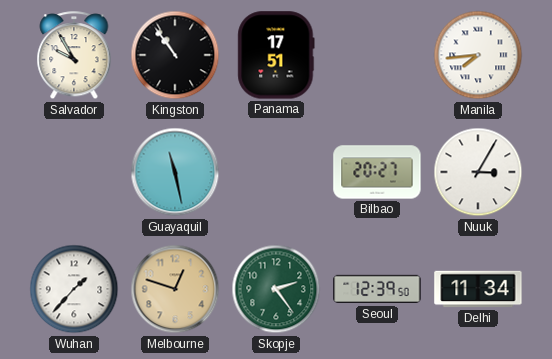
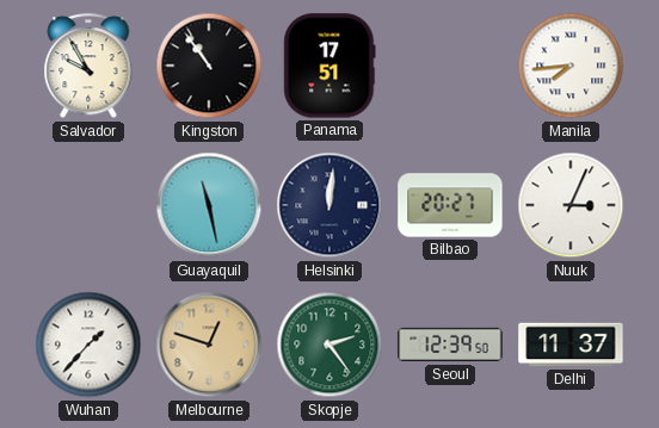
Helsinki: none -> 12:01 (329, 205)
Nuuk: 3:05 -> 3:04 (571, 205)
Delhi: 11:34 -> 11:37 (571, 345)
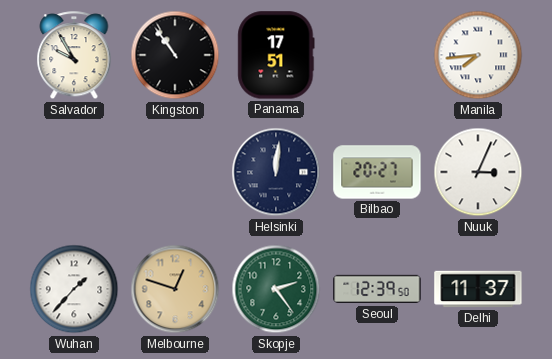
Guayaquil: 11:28 -> none (209, 205)
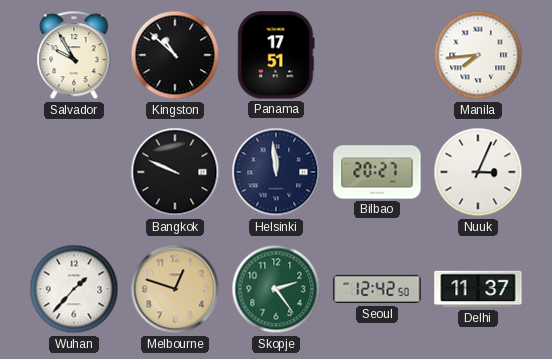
Kingston: 10:54 -> 10:52 (175, 55)
Bangkok: none -> 9:49 (175, 172)
Helsinki: 12:01 -> 11:59 (276, 172)
Seoul: 12:39 -> 12:42 (377, 289)
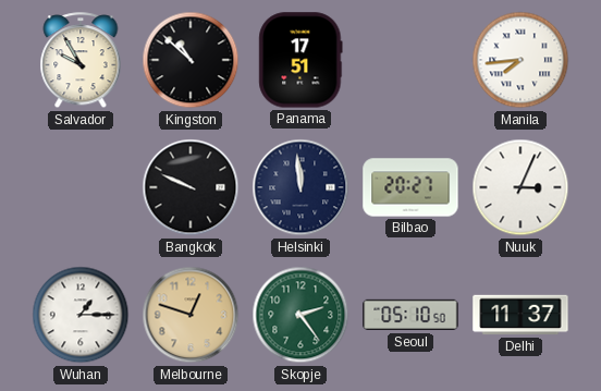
Wuhan: 1:37 -> 1:15 (81, 315)
Seoul: 12:42 -> 05:10 (410, 315)
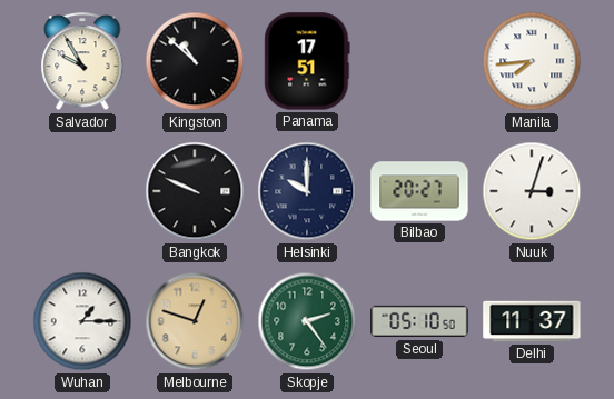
Helsinki: 11:59 -> 10:00 (307, 191)
Nuuk: 3:04 -> 3:03 (532, 191)
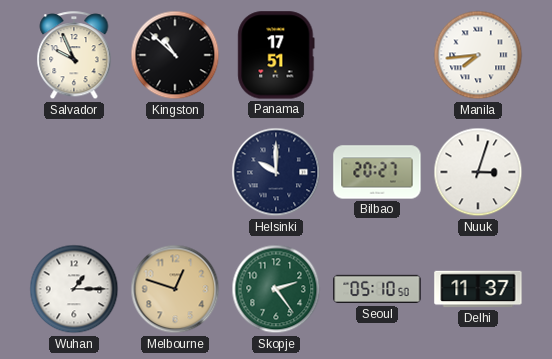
Salvador: 9:55 -> 9:56 (74, 56)
Bangkok: 9:49 -> none (195, 191)
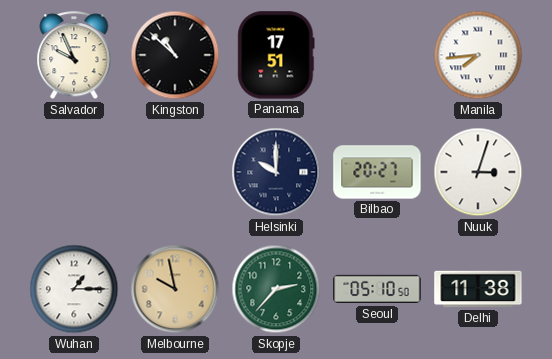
Melbourne: 12:48 -> 9:58 (175, 289)
Skopje: 2:24 -> 2:37 (276, 289)
Delhi: 11:37 -> 11:38 (478, 289)
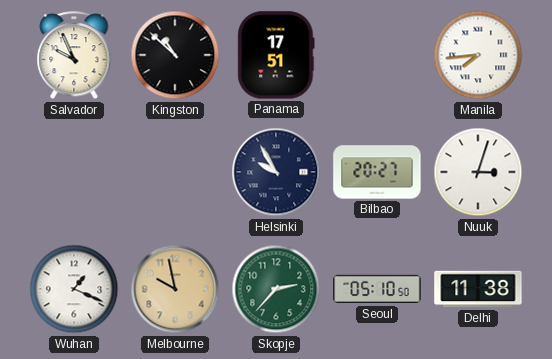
Helsinki: 10:00 -> 9:55 (276, 172)
Wuhan: 1:15 -> 1:19 (74, 289)
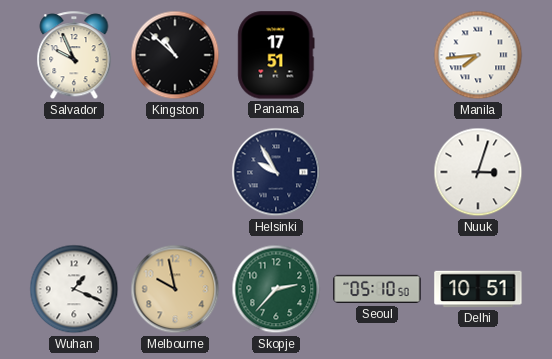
Bilbao: 20:27 -> none (377, 172)
Delhi: 11:38 -> 10:51 (478, 289)
